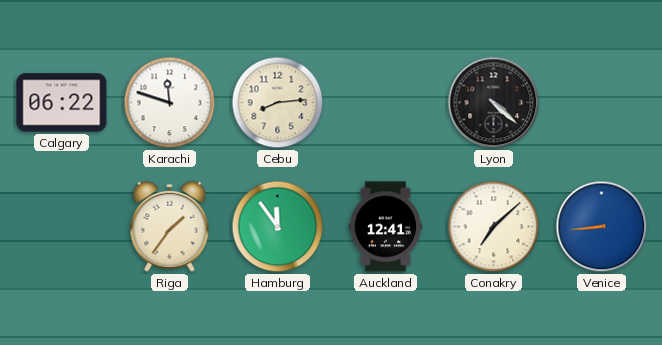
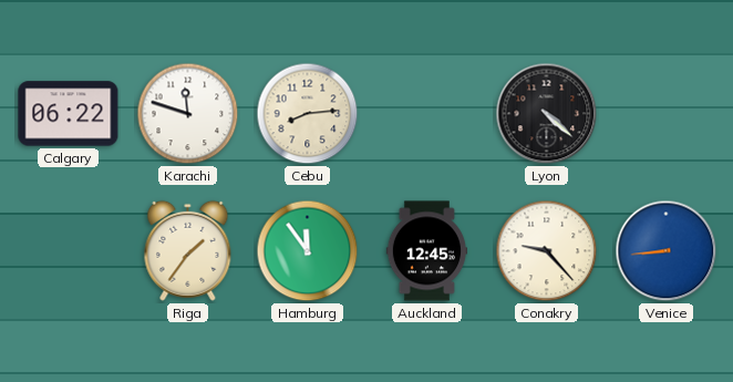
Auckland: 12:41 -> 12:45 (427, 251)
Conakry: 7:08 -> 9:23 (547, 251)
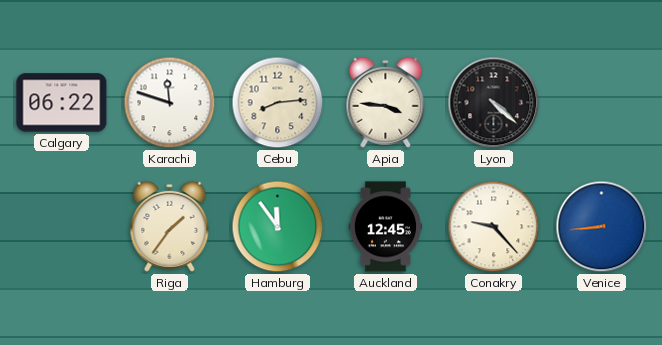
Apia: none -> 3:46 (386, 102)
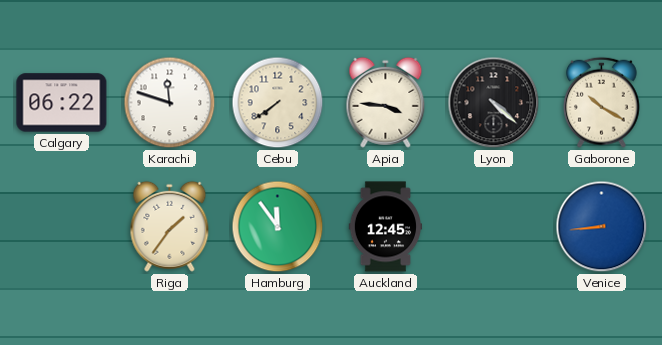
Cebu: 8:14 -> 7:39 (278, 103)
Gaborone: none -> 10:20 (602, 102)
Conakry: 9:23 -> none (494, 227)
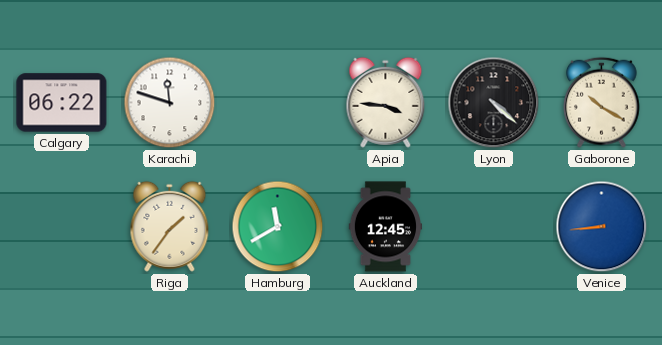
Cebu: 7:39 -> none (278, 103)
Hamburg: 11:54 -> 11:40 (278, 227)
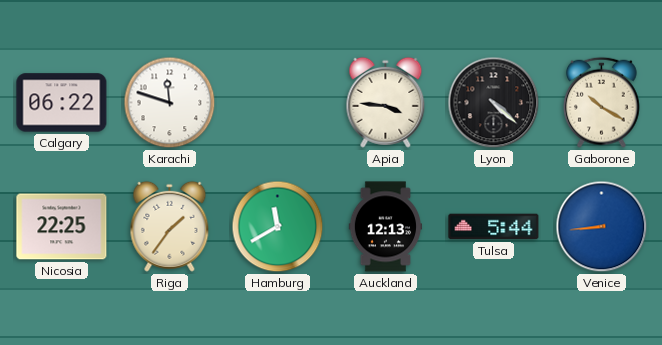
Nicosia: none -> 22:25 (62, 227)
Auckland: 12:45 -> 12:13 (386, 227)
Tulsa: none -> 5:44 (494, 227)
